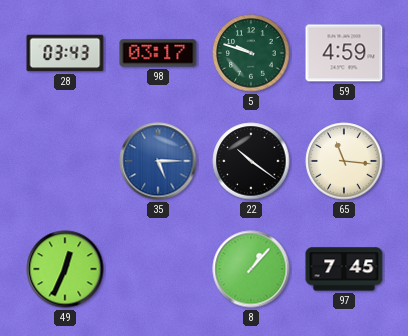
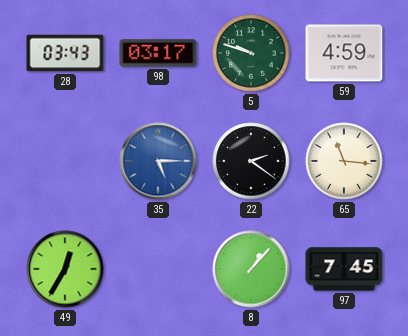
22: 10:21 -> 2:21 (251, 161)
49: 12:34 -> 12:35 (65, 269)
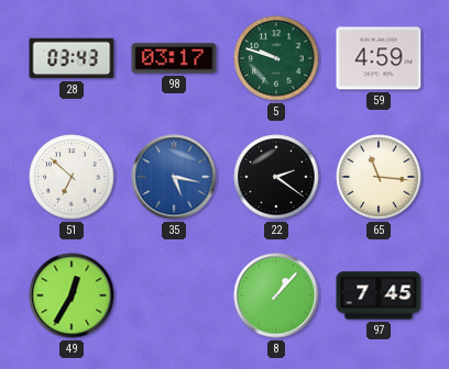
51: none -> 6:52 (72, 177)
35: 5:15 -> 5:17 (174, 177)
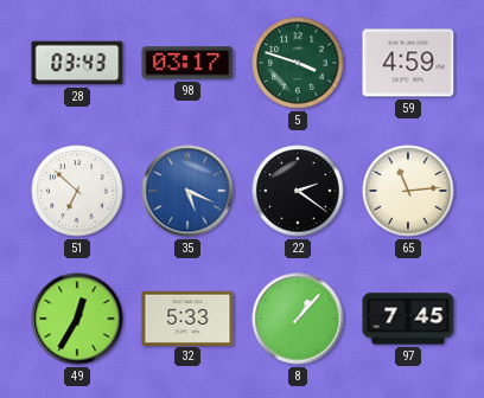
5: 9:48 -> 3:48 (298, 63)
35: 5:17 -> 5:19 (187, 191)
65: 11:16 -> 11:14 (408, 191)
32: none -> 5:33 (187, 317)
